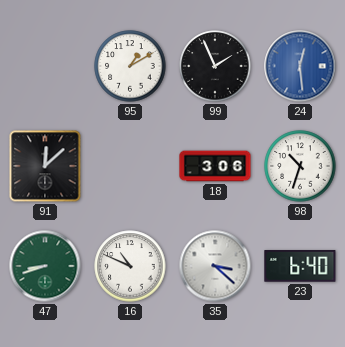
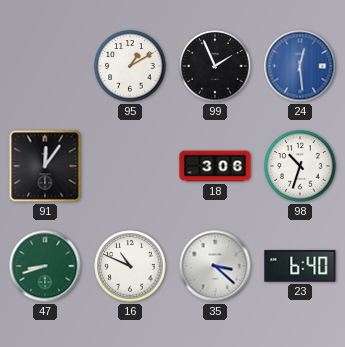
91: 12:08 -> 12:06 (45, 166)
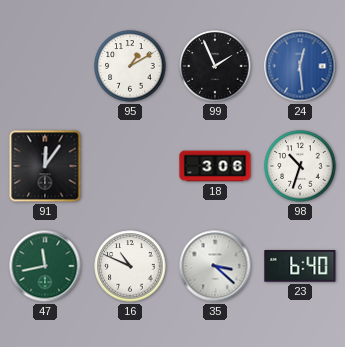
47: 8:42 -> 11:43 (45, 266)
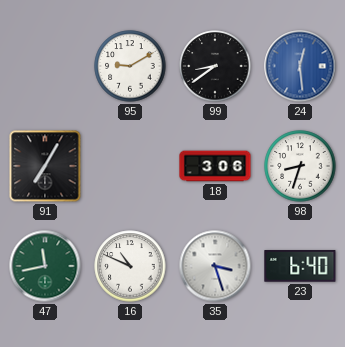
95: 1:10 -> 9:10 (130, 66)
99: 1:56 -> 8:39 (215, 66)
91: 12:06 -> 7:05 (45, 166)
98: 10:33 -> 8:33 (300, 166)
35: 3:22 -> 3:27 (215, 266)
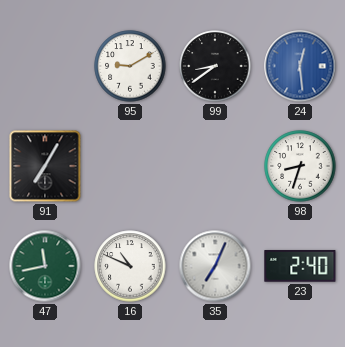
18: 3:06 -> none (215, 166)
35: 3:27 -> 7:04 (215, 266)
23: 6:40 -> 2:40 (300, 266)
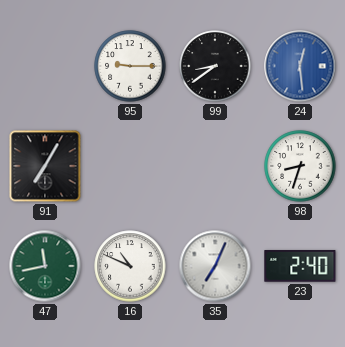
95: 9:10 -> 9:15 (130, 66)
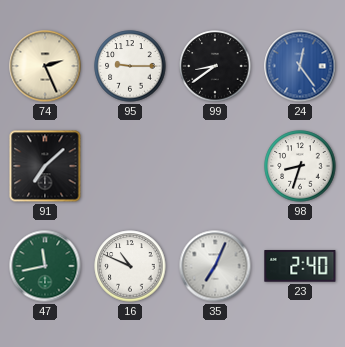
74: none -> 2:26 (45, 66)
24: 12:29 -> 12:24 (300, 66)
91: 7:05 -> 7:08 (45, 166)
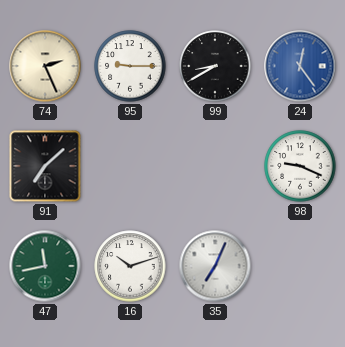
99: 8:39 -> 8:40 (215, 66)
98: 8:33 -> 9:19 (300, 166)
16: 10:49 -> 10:12 (130, 266)
23: 2:40 -> none (300, 266)
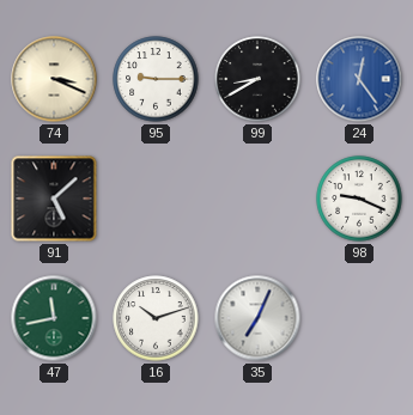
74: 2:26 -> 3:19 (54, 79)
91: 7:08 -> 5:08 (54, 199)
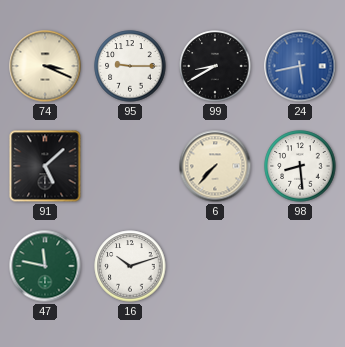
24: 12:24 -> 5:43 (300, 66)
6: none -> 7:37 (215, 166)
98: 9:19 -> 8:29 (300, 166)
47: 11:43 -> 11:47 (45, 266)
35: 7:04 -> none (257, 318)
